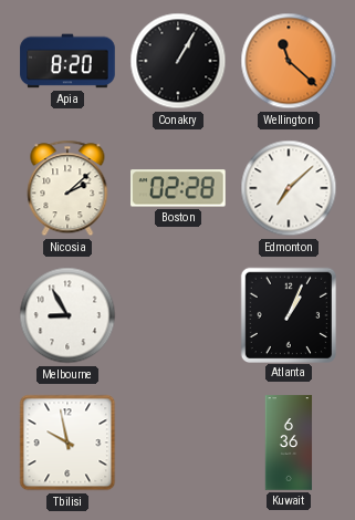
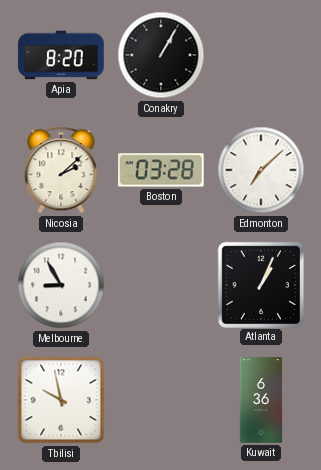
Wellington: 11:22 -> none (289, 61)
Boston: 02:28 -> 03:28 (162, 170)
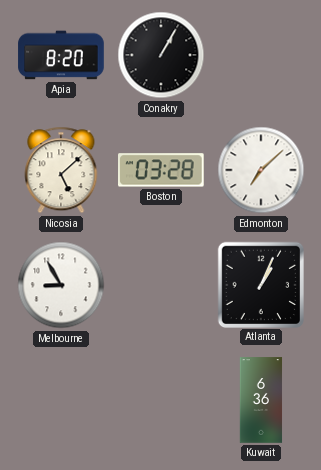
Nicosia: 2:08 -> 5:08 (61, 170)
Tbilisi: 9:58 -> none (61, 400)
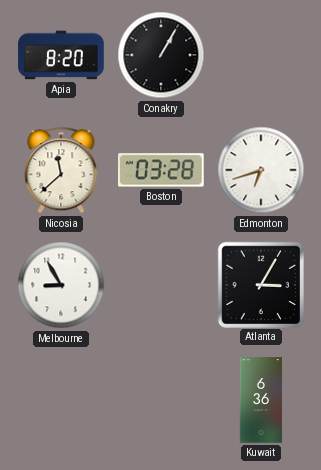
Nicosia: 5:08 -> 11:38 (61, 170)
Edmonton: 7:08 -> 6:42 (261, 170)
Atlanta: 1:04 -> 3:05 (260, 284)
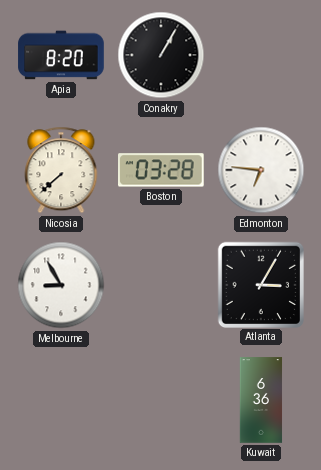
Nicosia: 11:38 -> 7:38 (61, 170)
Edmonton: 6:42 -> 6:46 (261, 170)
